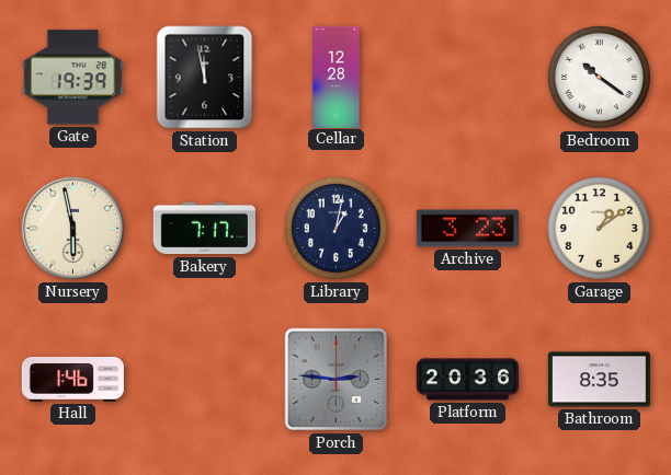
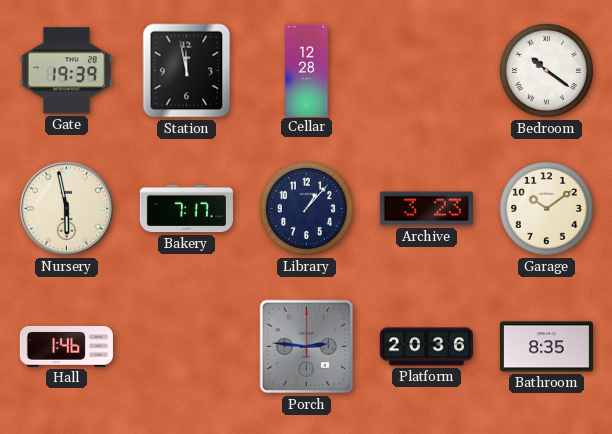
Library: 1:02 -> 1:07 (306, 208)
Garage: 1:09 -> 10:09 (546, 208)
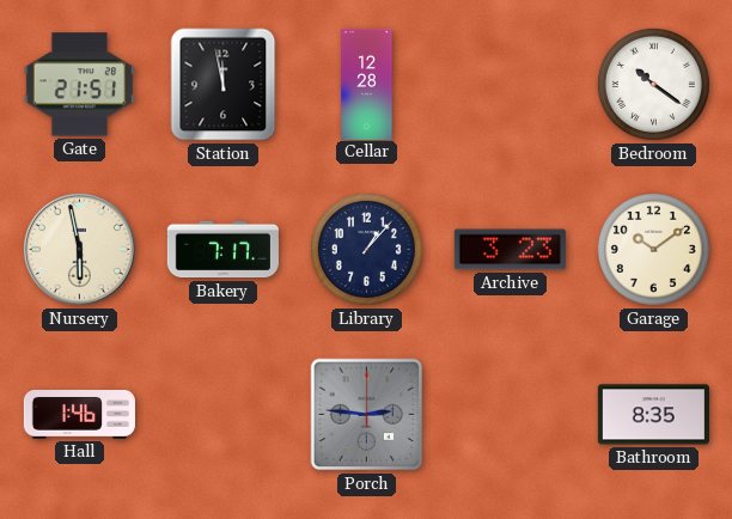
Gate: 19:39 -> 21:51 (79, 85)
Platform: 20:36 -> none (426, 347)
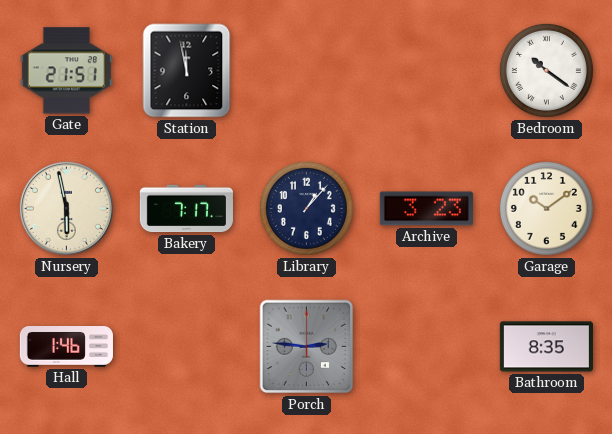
Cellar: 12:28 -> none (367, 84)
